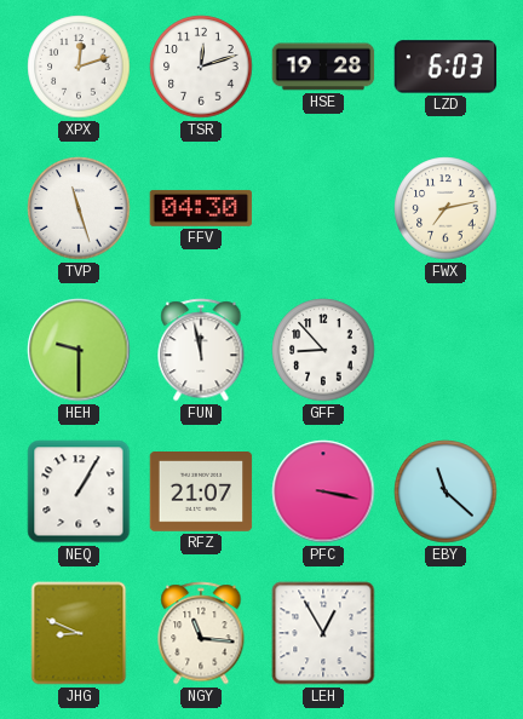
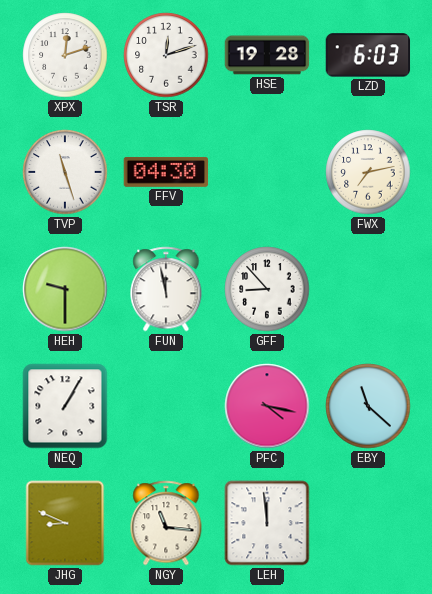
RFZ: 21:07 -> none (201, 493)
PFC: 3:17 -> 4:17 (267, 406)
LEH: 12:55 -> 11:59 (267, 523)
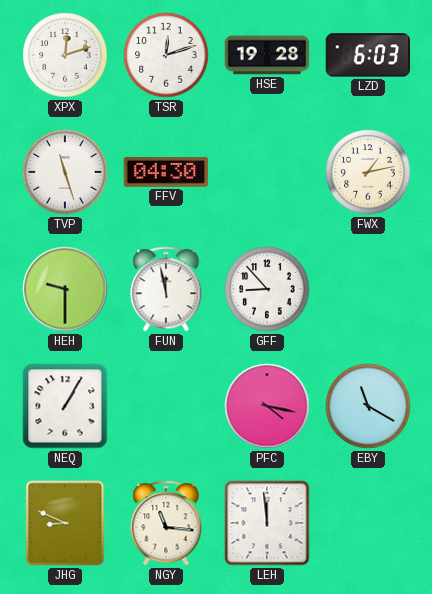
FWX: 7:13 -> 1:13 (368, 172)
EBY: 11:22 -> 11:20 (368, 406)
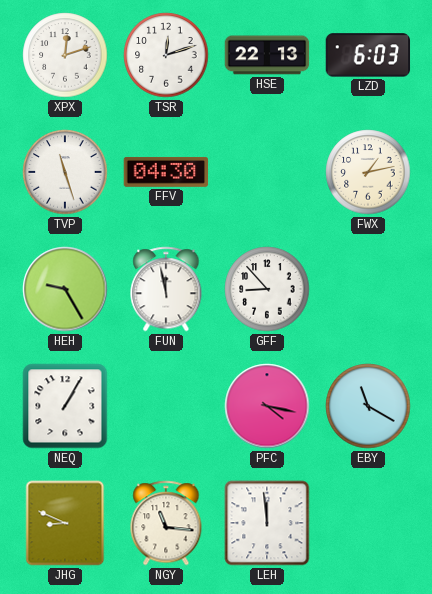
HSE: 19:28 -> 22:13 (267, 55)
HEH: 9:30 -> 9:25 (65, 289)
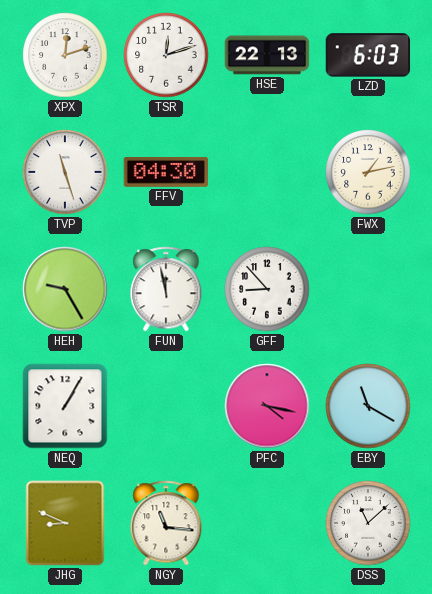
LEH: 11:59 -> none (267, 523)
DSS: none -> 11:08 (368, 523)
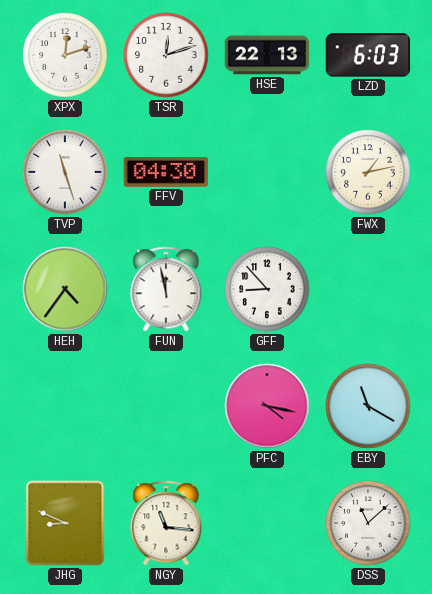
HEH: 9:25 -> 4:36 (65, 289)
NEQ: 1:05 -> none (65, 406)
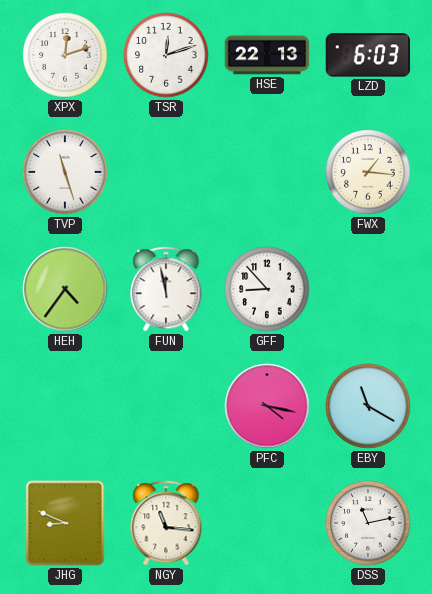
FFV: 04:30 -> none (166, 172)
FWX: 1:13 -> 1:16 (368, 172)
DSS: 11:08 -> 11:13 (368, 523)
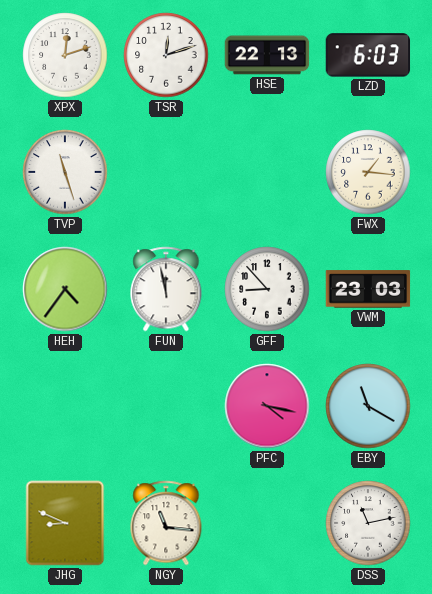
VWM: none -> 23:03 (368, 289)
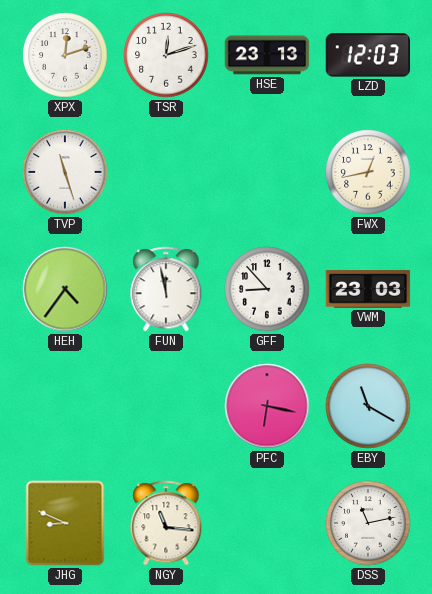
HSE: 22:13 -> 23:13 (267, 55)
LZD: 6:03 -> 12:03 (368, 55)
FWX: 1:16 -> 12:43 (368, 172)
PFC: 4:17 -> 6:17 (267, 406)
